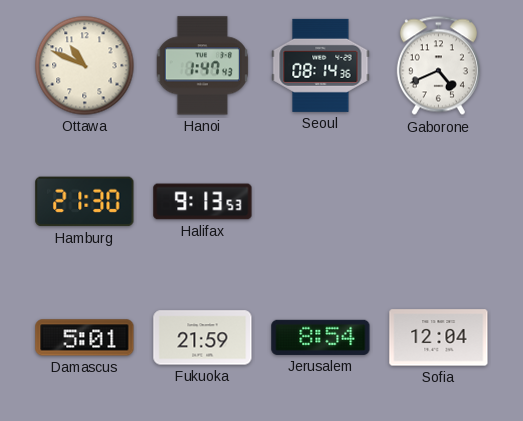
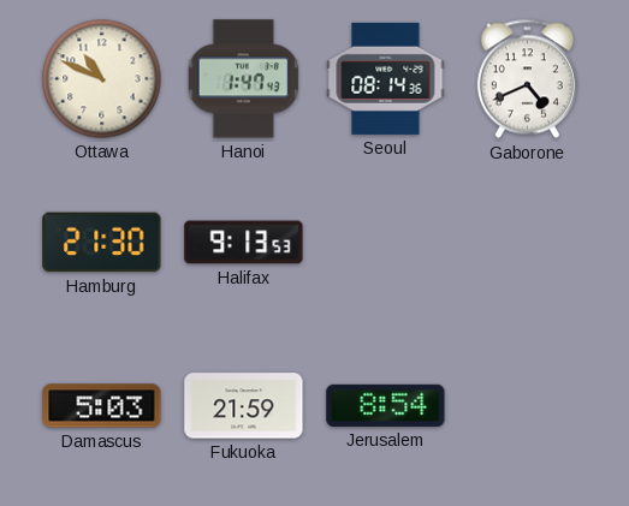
Damascus: 5:01 -> 5:03 (102, 406)
Sofia: 12:04 -> none (439, 338)
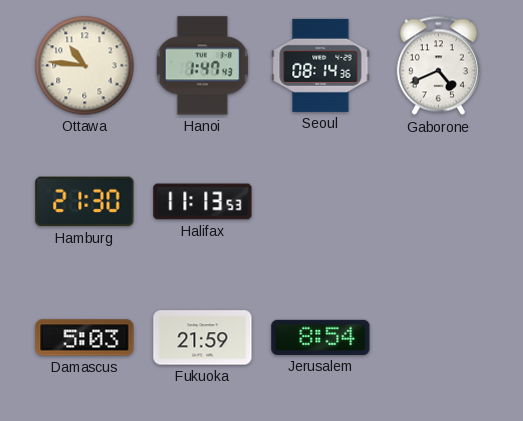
Ottawa: 10:49 -> 10:46 (85, 66)
Halifax: 9:13 -> 11:13 (203, 202)
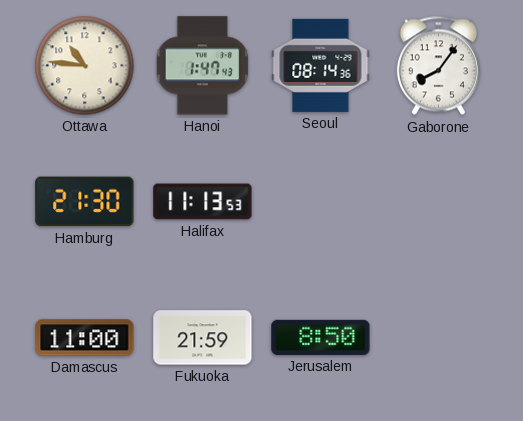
Gaborone: 4:41 -> 8:06 (438, 66)
Damascus: 5:03 -> 11:00 (85, 338)
Jerusalem: 8:54 -> 8:50 (321, 337)
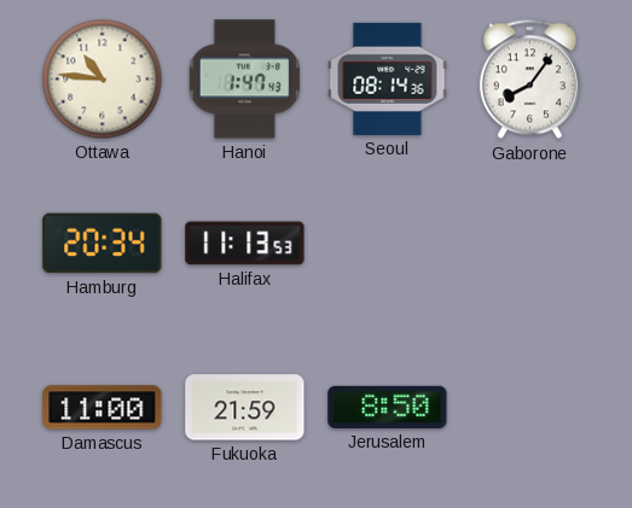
Hamburg: 21:30 -> 20:34 (103, 244)
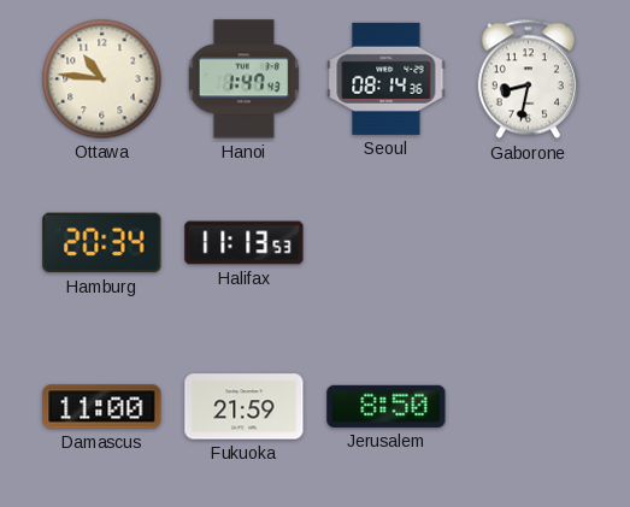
Gaborone: 8:06 -> 8:32 (528, 79)
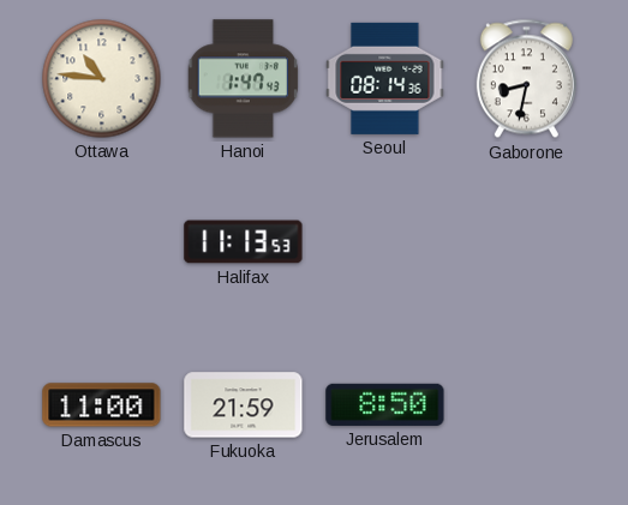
Hamburg: 20:34 -> none (102, 243)
